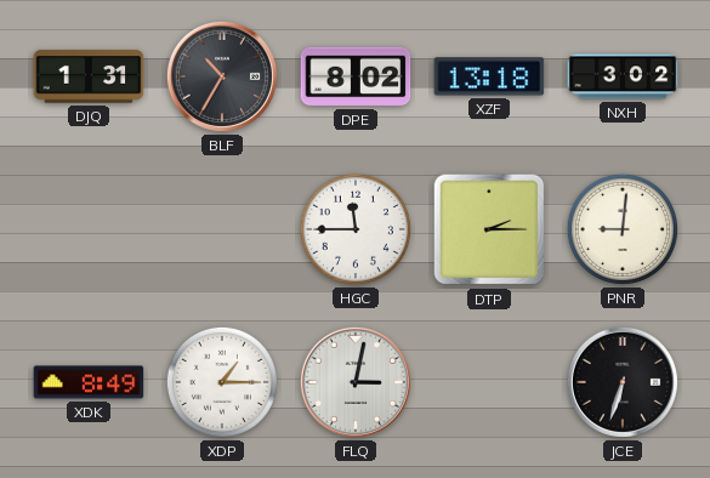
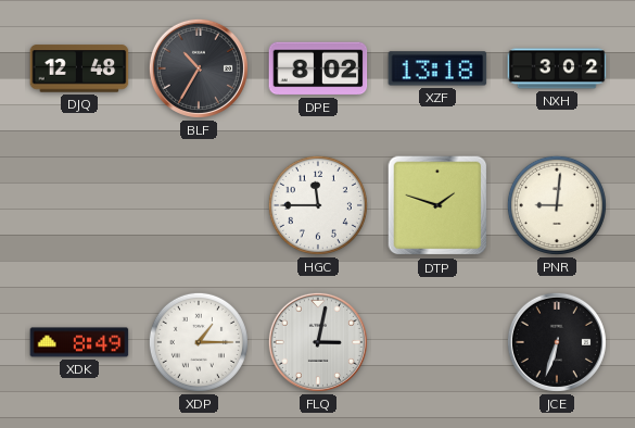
DJQ: 1:31 -> 12:48 (79, 68)
DTP: 2:15 -> 1:48 (437, 205)
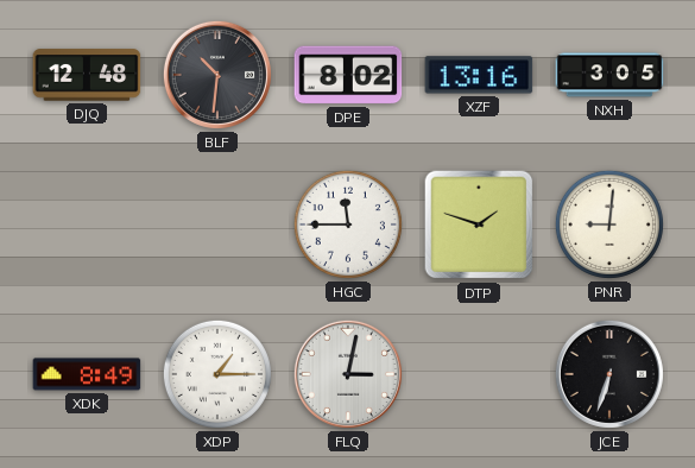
BLF: 10:35 -> 10:31 (217, 75)
XZF: 13:18 -> 13:16 (479, 75)
NXH: 3:02 -> 3:05 (609, 75)
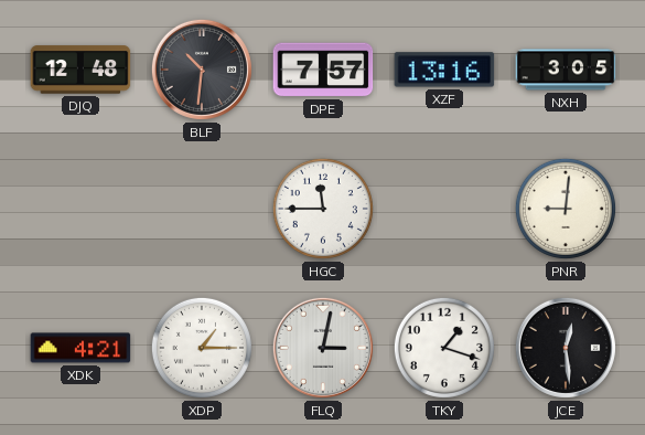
DPE: 8:02 -> 7:57 (323, 70)
DTP: 1:48 -> none (479, 224)
XDK: 8:49 -> 4:21 (80, 348)
TKY: none -> 1:18 (444, 348)
JCE: 6:33 -> 12:29 (566, 348)
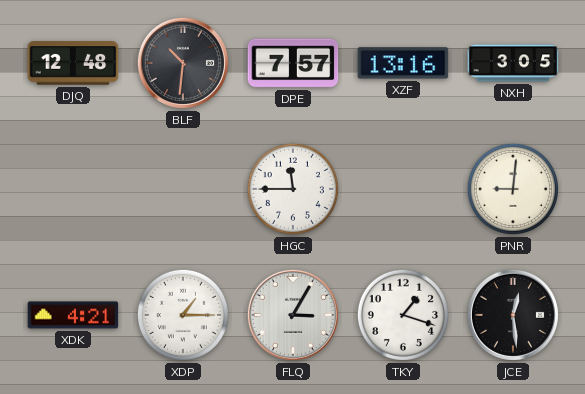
FLQ: 3:02 -> 3:05 (293, 315)
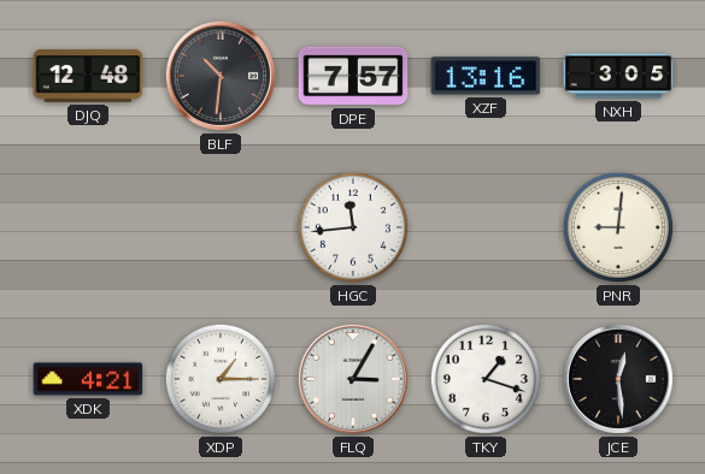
HGC: 11:45 -> 11:44 (353, 227)
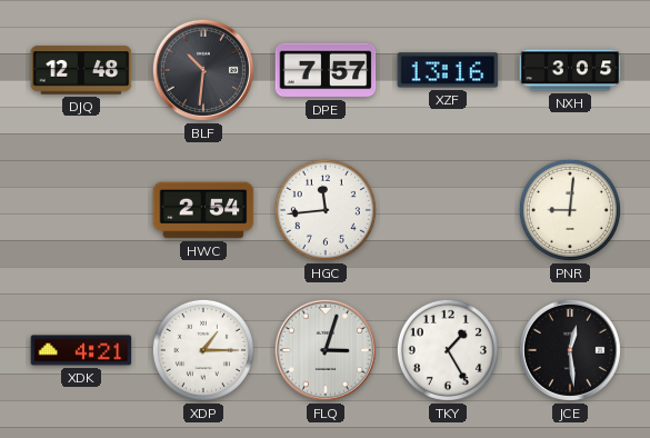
HWC: none -> 2:54 (203, 210)
FLQ: 3:05 -> 3:03 (326, 350)
TKY: 1:18 -> 1:25 (448, 350)
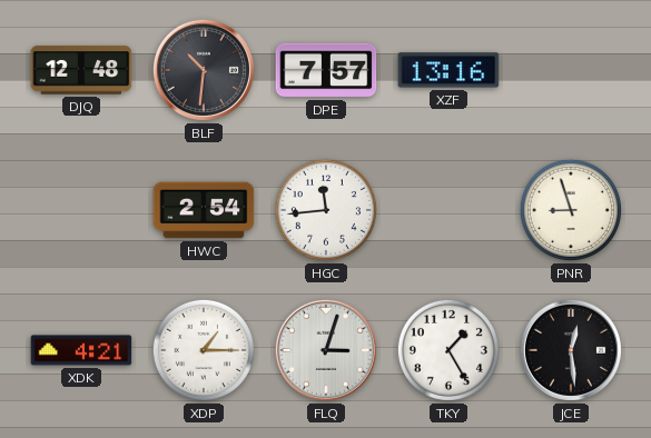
NXH: 3:05 -> none (570, 70)
PNR: 9:01 -> 8:57 (571, 210)
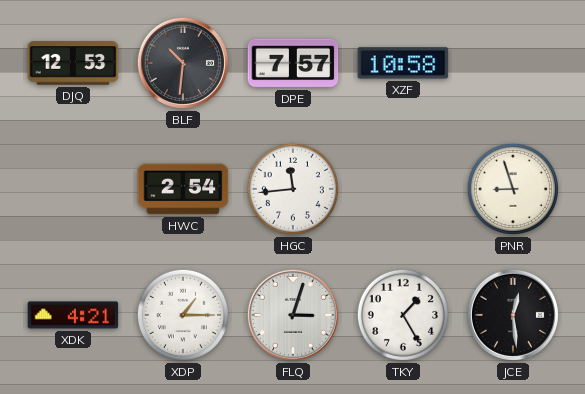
DJQ: 12:48 -> 12:53 (73, 63)
XZF: 13:16 -> 10:58 (403, 63)
